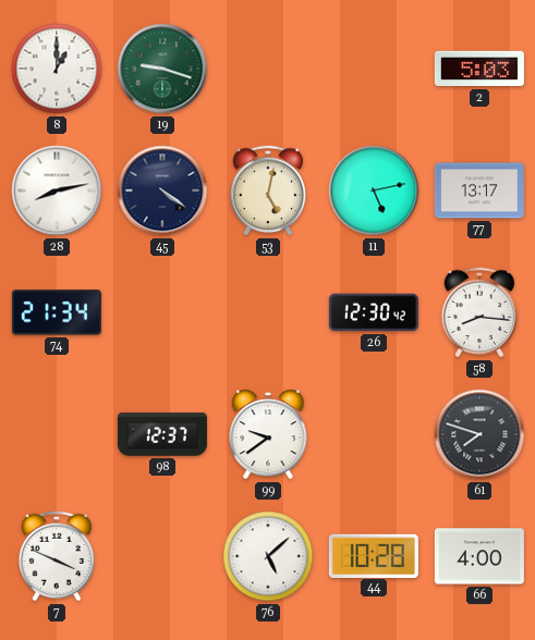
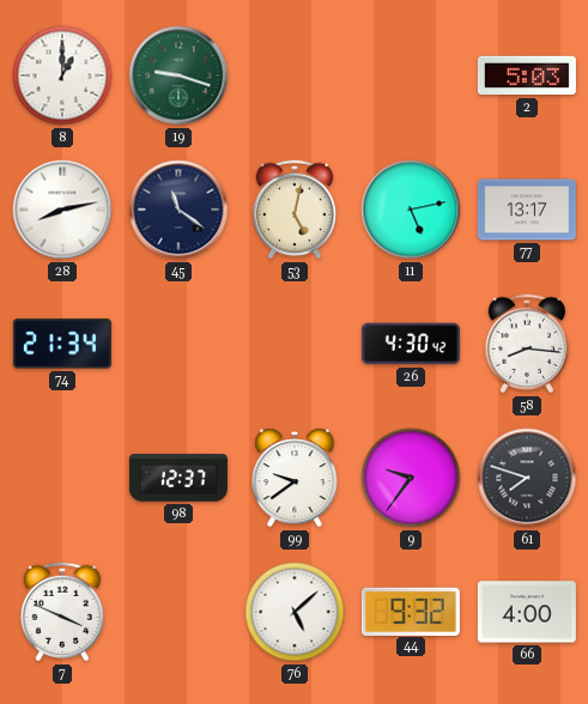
45: 4:21 -> 11:21 (178, 210)
26: 12:30 -> 4:30 (411, 344)
9: none -> 9:36 (411, 478)
44: 10:28 -> 9:32 (411, 611)
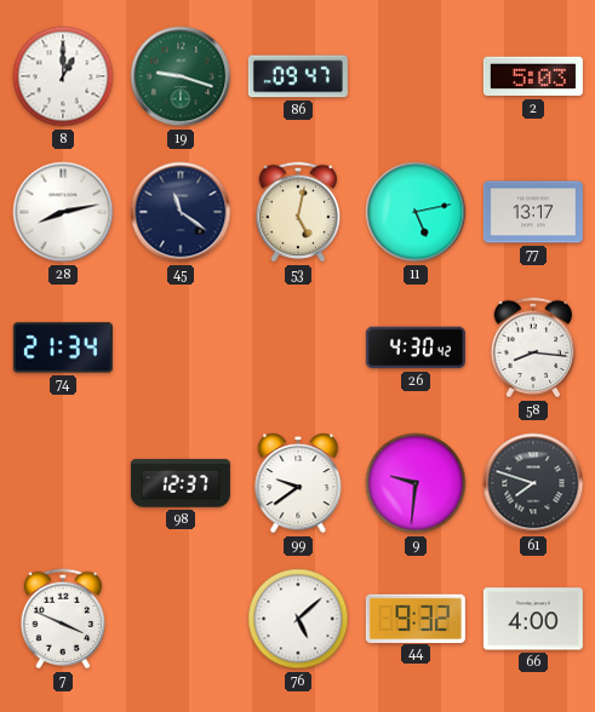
86: none -> 09:47 (298, 76)
9: 9:36 -> 9:31 (416, 483)
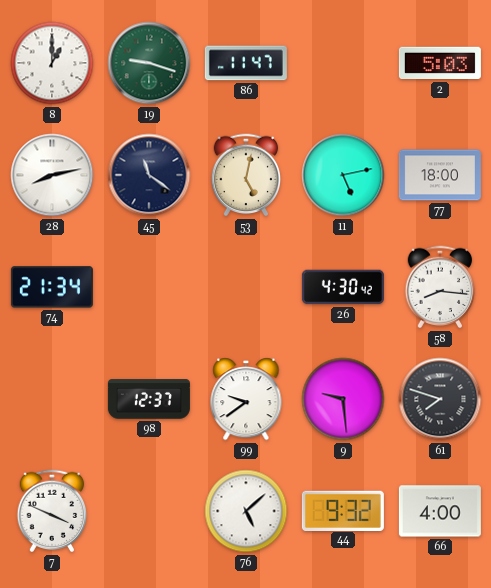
86: 09:47 -> 11:47 (246, 63)
77: 13:17 -> 18:00 (440, 175)
9: 9:31 -> 9:29 (343, 399)
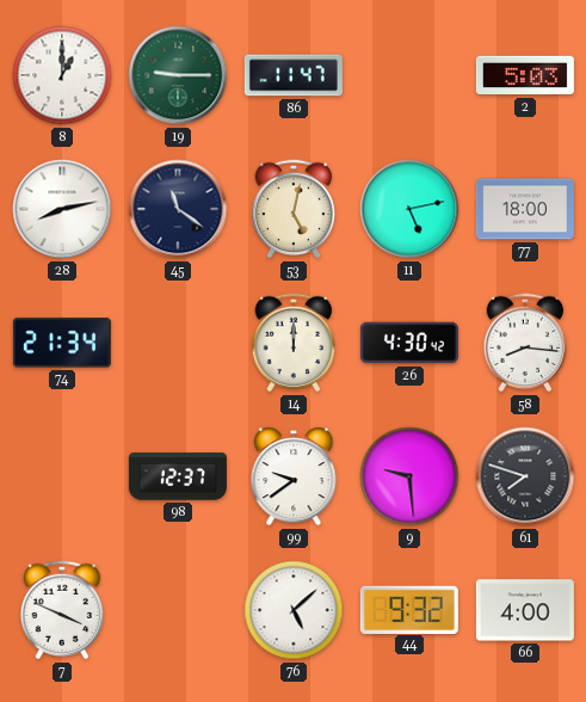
19: 9:18 -> 9:15 (178, 75)
14: none -> 12:00 (294, 343)
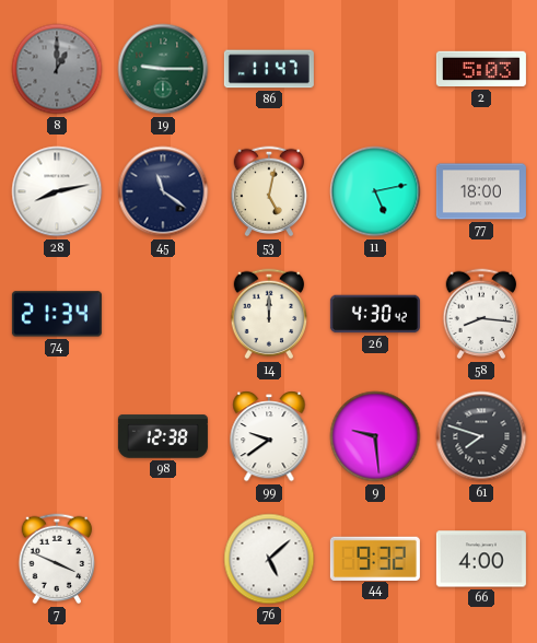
8 dial: white -> grey (57, 69)
98: 12:37 -> 12:38 (163, 436)
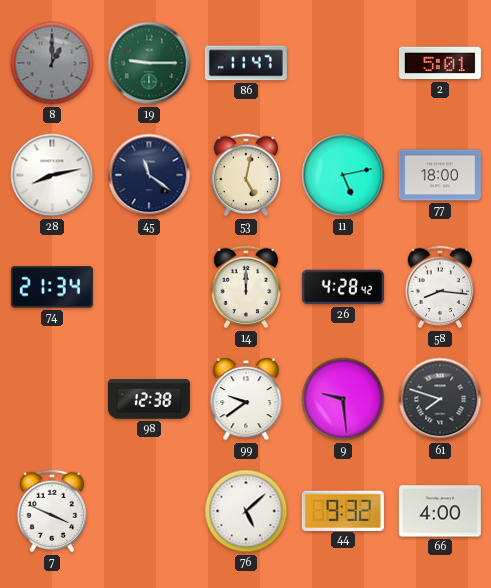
2: 5:03 -> 5:01 (440, 63)
26: 4:30 -> 4:28 (343, 287)
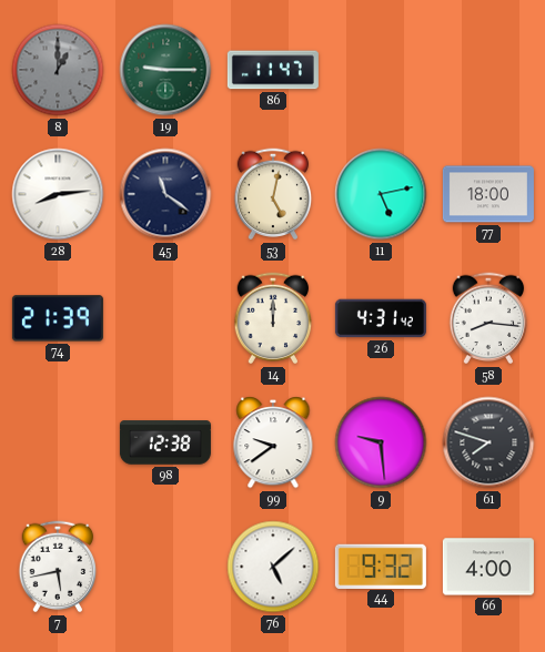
2: 5:01 -> none (440, 63)
28: 8:13 -> 8:14 (58, 194)
74: 21:34 -> 21:39 (58, 318)
26: 4:28 -> 4:31 (381, 318)
7: 3:49 -> 5:43 (58, 567)
